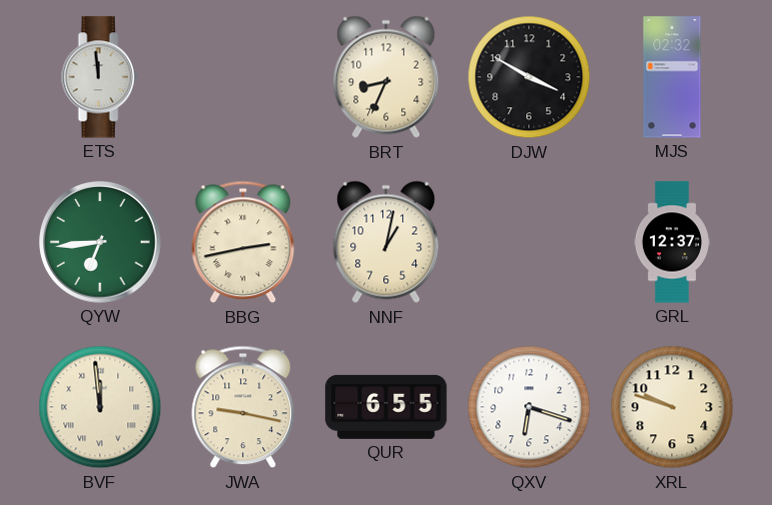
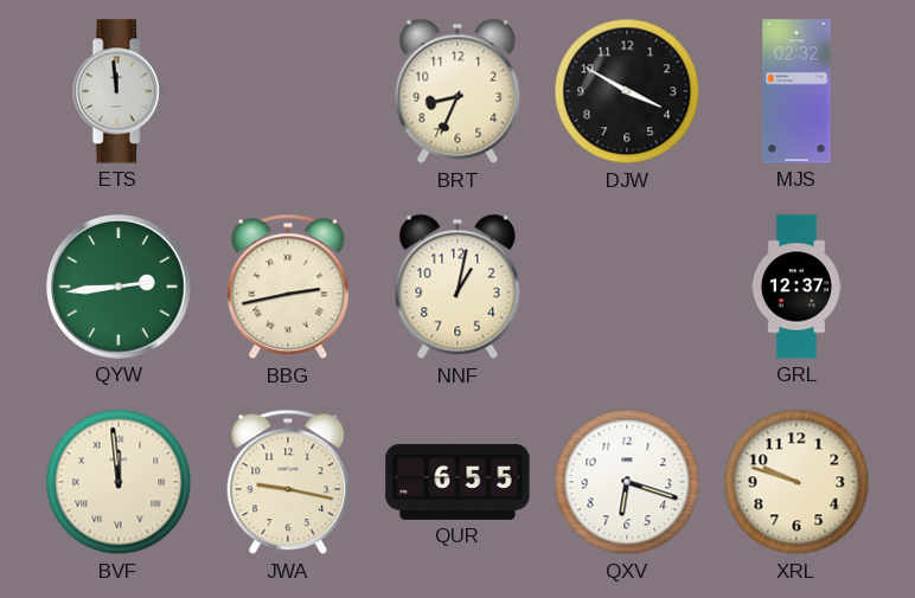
QYW: 6:44 -> 2:44 (119, 287)
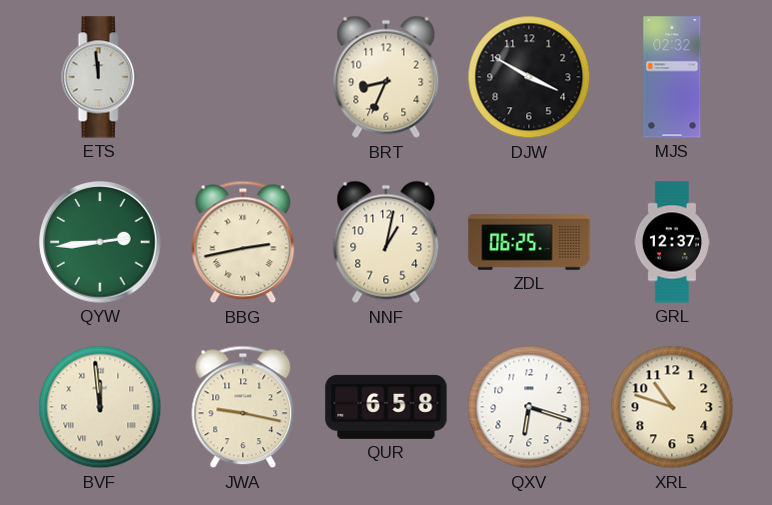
ZDL: none -> 06:25 (529, 243)
QUR: 6:55 -> 6:58 (386, 407)
XRL: 9:48 -> 10:48 (672, 407)
